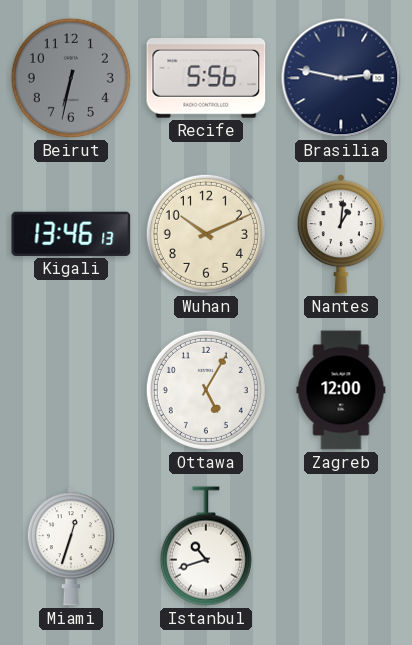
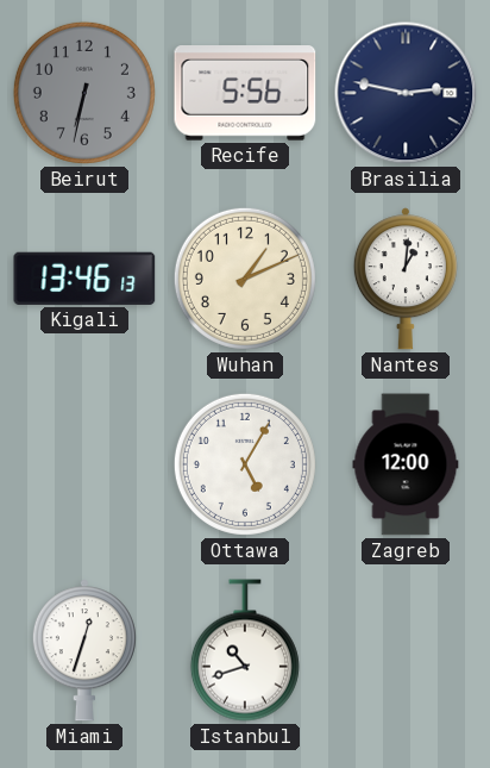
Wuhan: 10:11 -> 1:11 (245, 279)
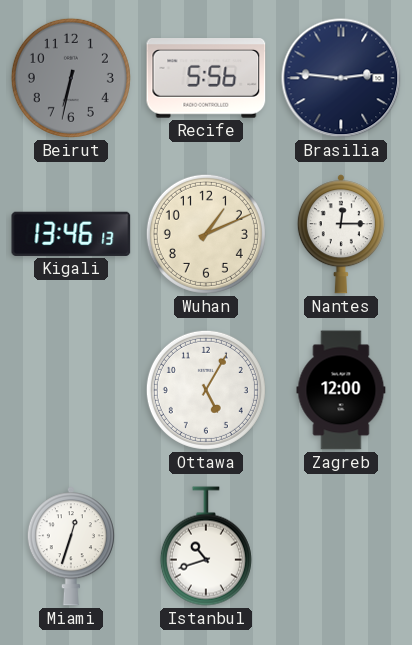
Brasilia: 2:47 -> 2:46 (341, 78)
Nantes: 1:01 -> 12:15 (341, 234)
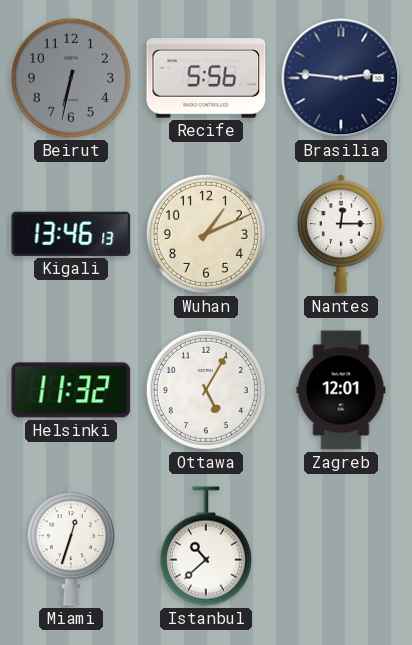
Helsinki: none -> 11:32 (71, 390)
Zagreb: 12:00 -> 12:01 (341, 390)
Istanbul: 10:42 -> 10:38 (206, 546)
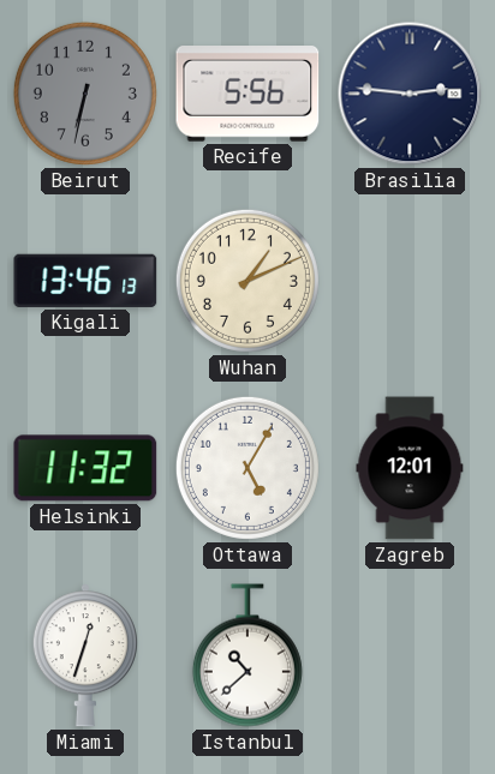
Nantes: 12:15 -> none (341, 234)
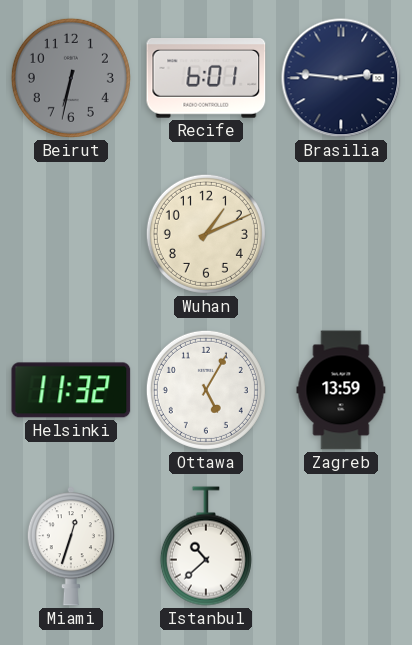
Recife: 5:56 -> 6:01 (206, 79)
Kigali: 13:46 -> none (85, 281)
Zagreb: 12:01 -> 13:59 (341, 390)
